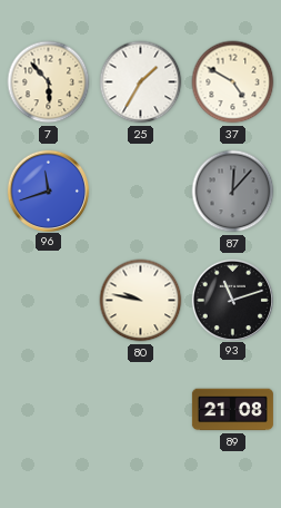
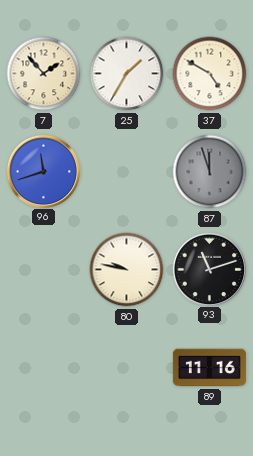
7: 5:53 -> 1:53 (44, 74)
87: 12:07 -> 11:57 (210, 172)
89: 21:08 -> 11:16 (209, 368)
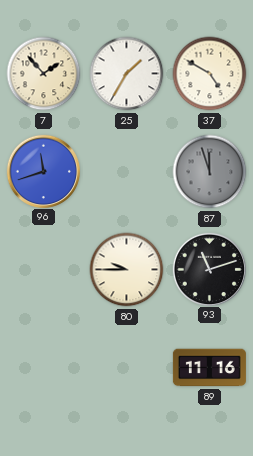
80: 9:47 -> 9:45 (127, 270)
